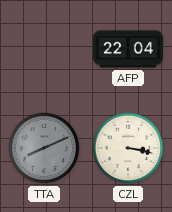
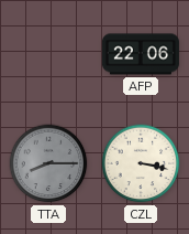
AFP: 22:04 -> 22:06 (141, 54)
TTA: 8:11 -> 8:15 (48, 163)
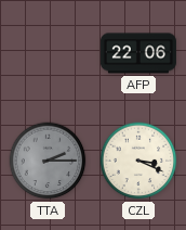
TTA: 8:15 -> 2:15 (48, 161)
CZL: 3:17 -> 3:19 (138, 161)
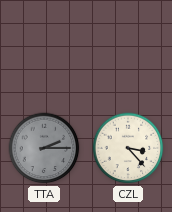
AFP: 22:06 -> none (138, 53)
CZL: 3:19 -> 3:23 (128, 148)
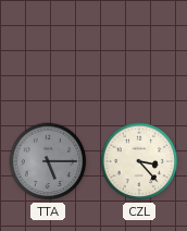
TTA: 2:15 -> 5:15 (48, 161)
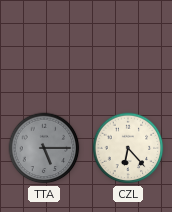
CZL: 3:23 -> 6:23 (128, 148)
